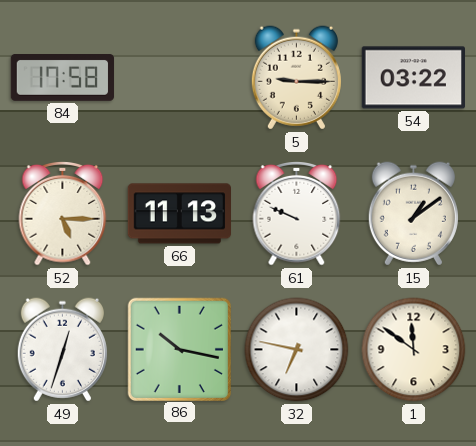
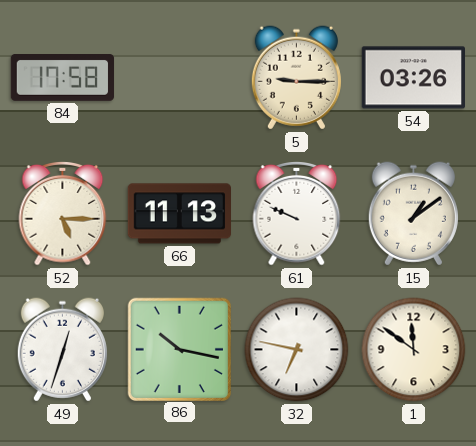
54: 03:22 -> 03:26 (413, 78)
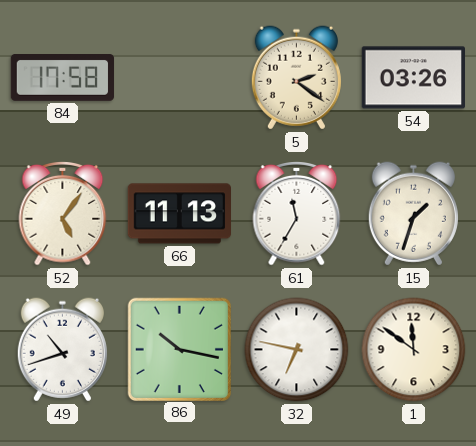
5: 9:15 -> 2:21 (296, 78)
52: 5:15 -> 5:06 (63, 214)
61: 9:49 -> 11:35 (297, 214)
15: 1:09 -> 1:33 (413, 214)
49: 12:33 -> 10:42 (62, 350)
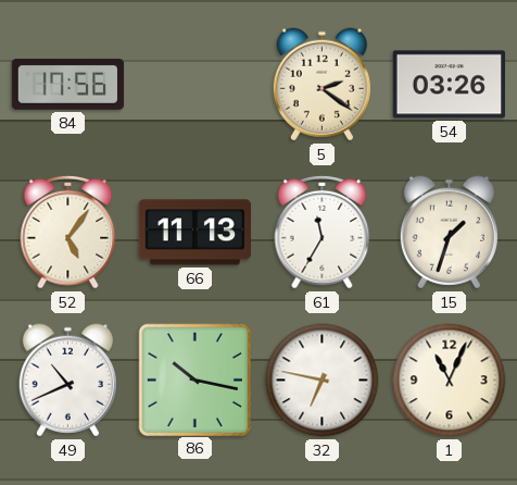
84: 17:58 -> 17:56 (68, 85)
49: 10:42 -> 10:41 (67, 381)
1: 11:51 -> 11:04 (450, 381)
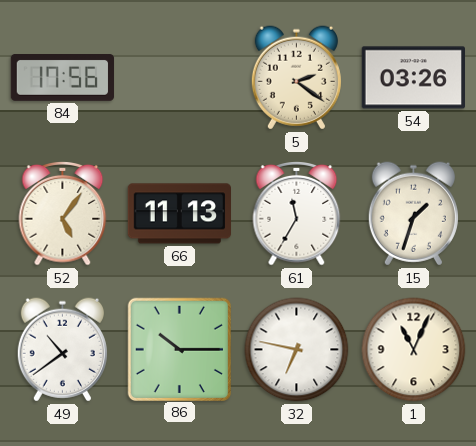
49: 10:41 -> 10:39 (62, 350)
86: 10:17 -> 10:15 (179, 349)
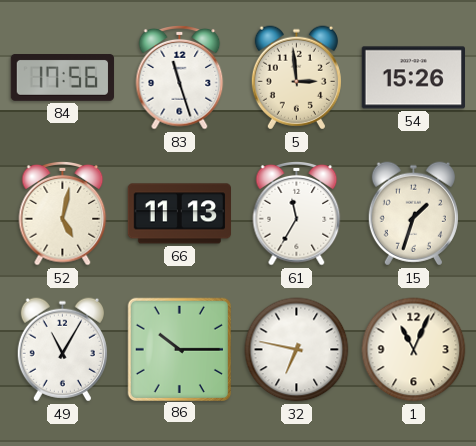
83: none -> 11:27 (180, 78)
5: 2:21 -> 2:59 (296, 78)
54: 03:26 -> 15:26 (413, 78)
52: 5:06 -> 5:02 (63, 214)
49: 10:39 -> 11:05 (62, 350)
